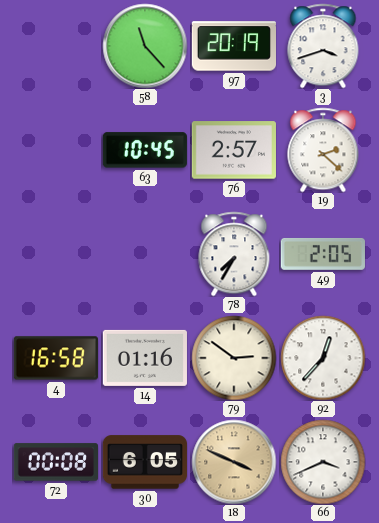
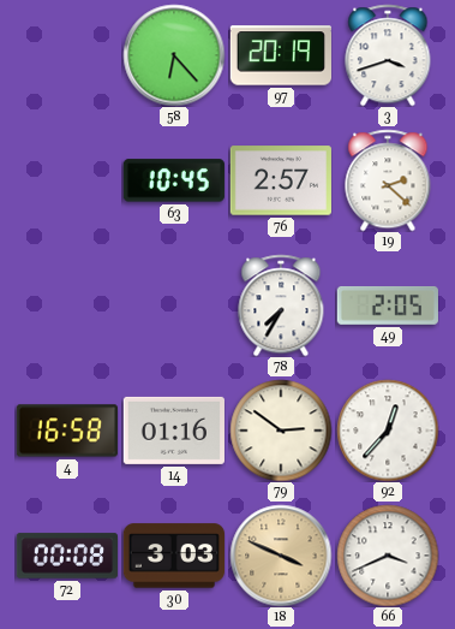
58: 11:23 -> 6:23 (174, 55)
30: 6:05 -> 3:03 (174, 556)
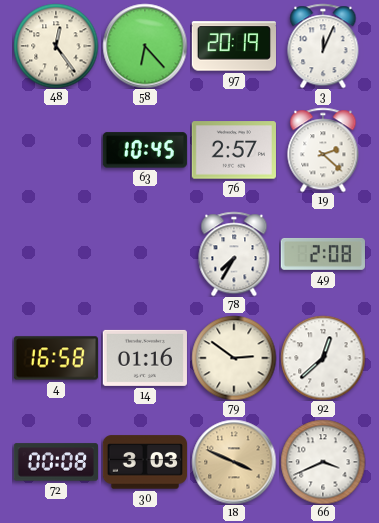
48: none -> 12:24 (56, 46)
3: 3:42 -> 12:04 (323, 46)
49: 2:05 -> 2:08 (323, 254)
92: 12:37 -> 12:38 (323, 358)
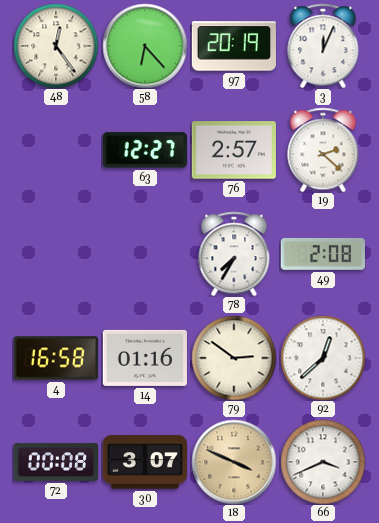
63: 10:45 -> 12:27 (145, 150)
30: 3:03 -> 3:07 (145, 462)
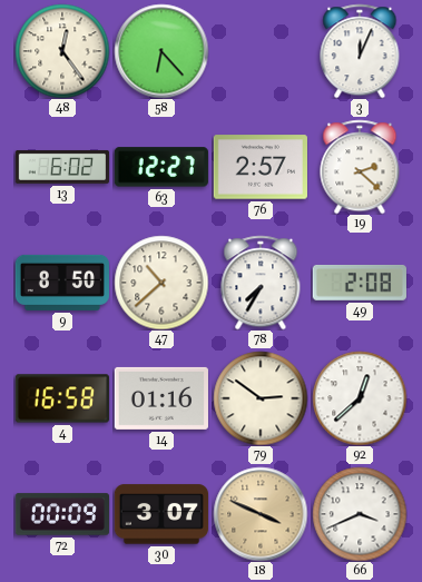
97: 20:19 -> none (233, 46)
13: none -> 6:02 (61, 167)
9: none -> 8:50 (62, 283)
47: none -> 10:38 (161, 283)
72: 00:08 -> 00:09 (61, 514)
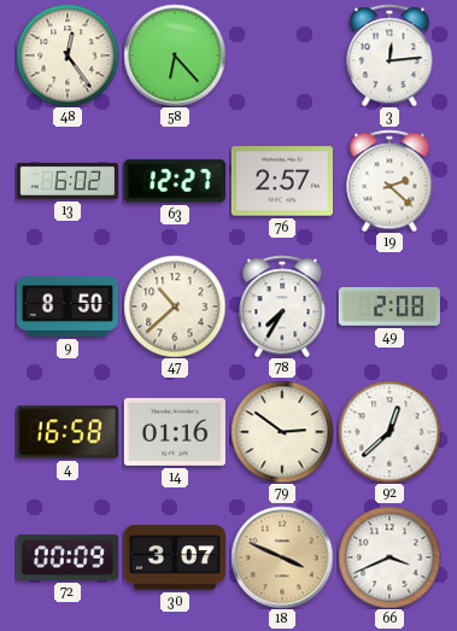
3: 12:04 -> 12:14 (389, 55)
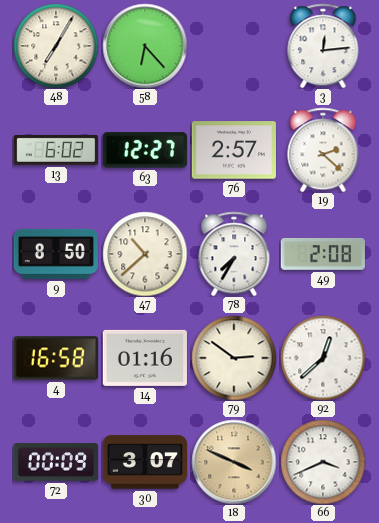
48: 12:24 -> 7:05 (56, 46)
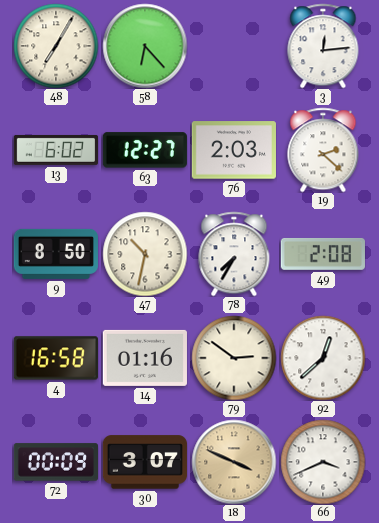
76: 2:57 -> 2:03 (234, 150)
47: 10:38 -> 10:32 (145, 254)
